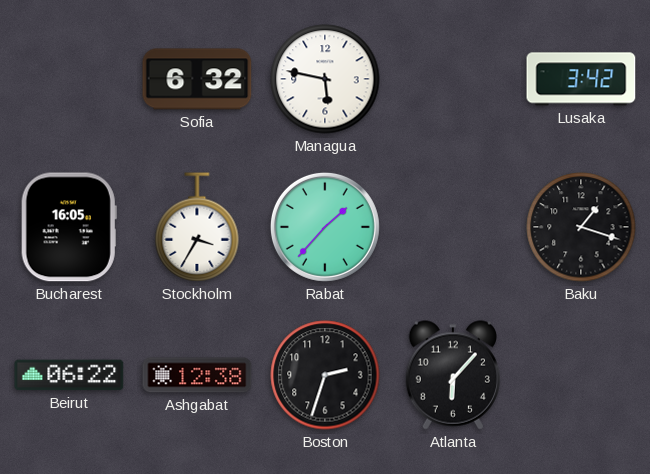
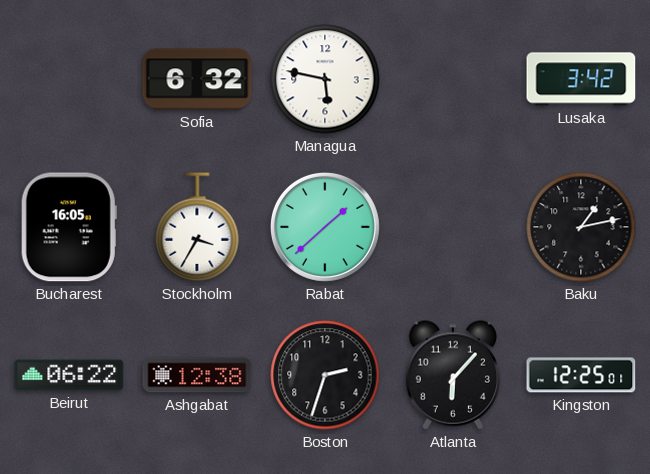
Rabat: 1:37 -> 1:38 (325, 227)
Baku: 1:18 -> 1:13 (581, 227)
Kingston: none -> 12:25 (581, 375)
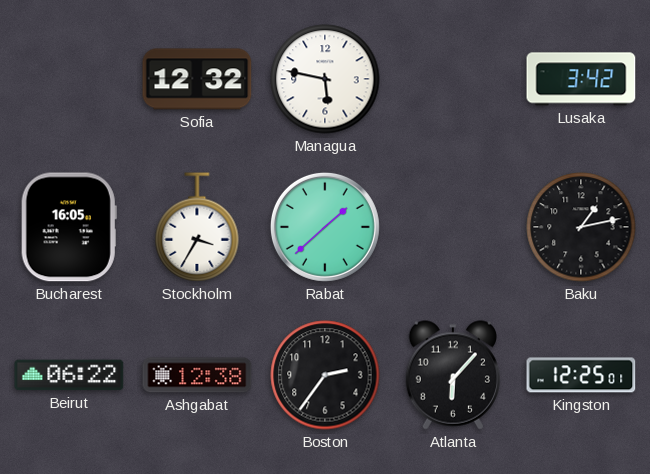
Sofia: 6:32 -> 12:32 (197, 79)
Boston: 2:33 -> 2:36 (325, 375)
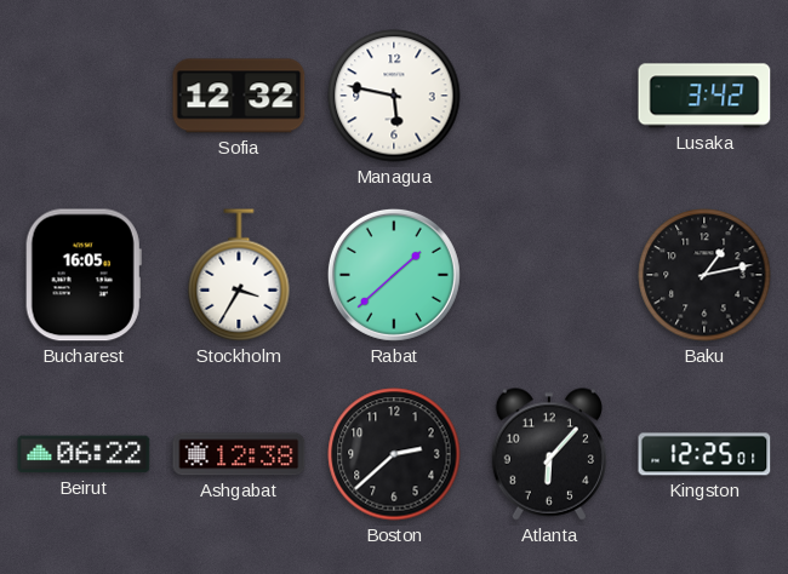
Boston: 2:36 -> 2:38 (394, 454)
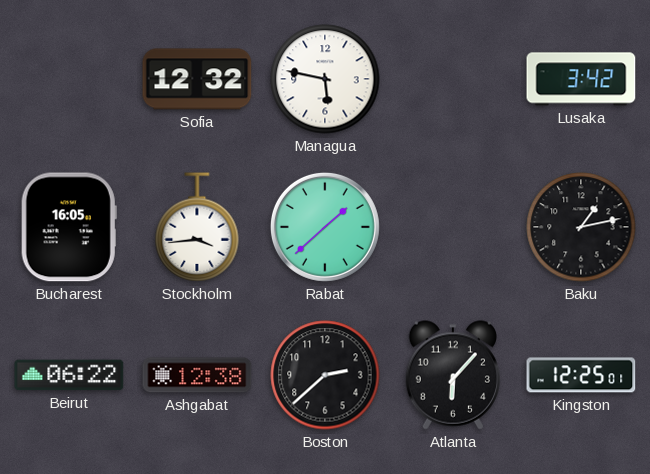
Stockholm: 3:35 -> 3:44 (197, 227)
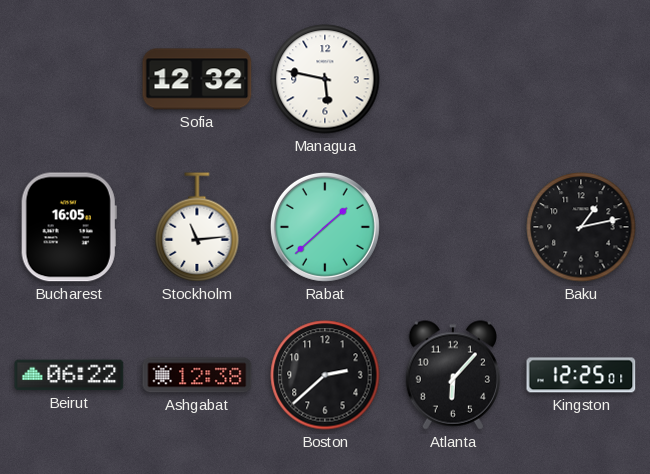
Lusaka: 3:42 -> none (581, 79)
Stockholm: 3:44 -> 11:14 (197, 227)
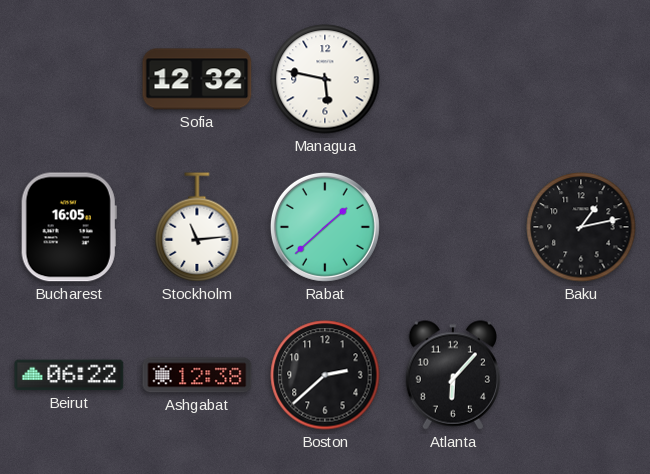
Kingston: 12:25 -> none (581, 375)
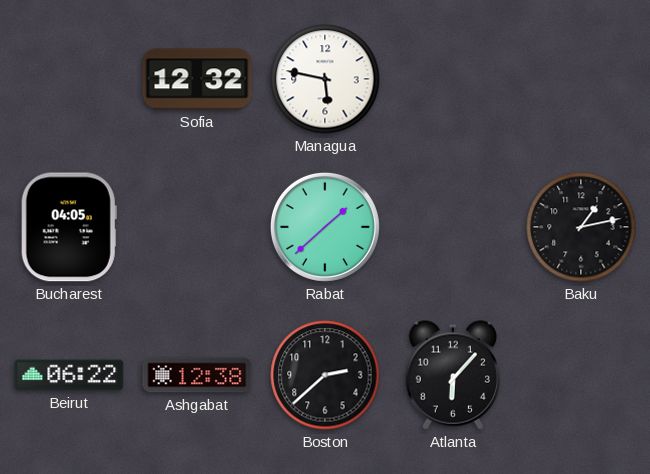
Bucharest: 16:05 -> 04:05 (69, 227)
Stockholm: 11:14 -> none (197, 227)
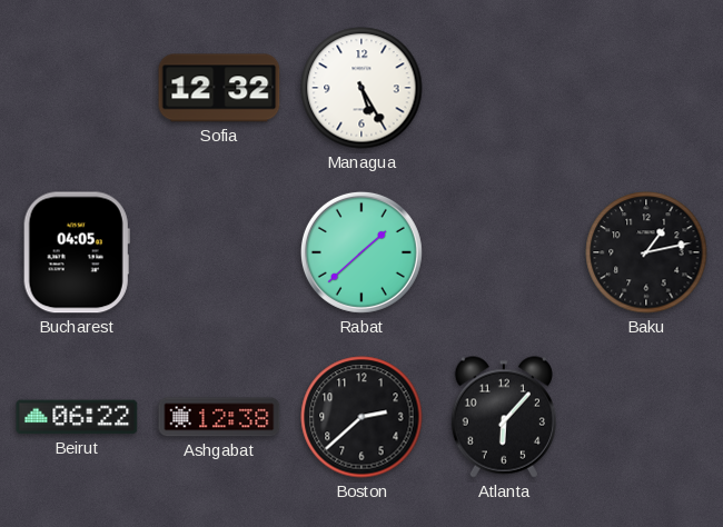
Managua: 5:47 -> 5:25 (361, 88)
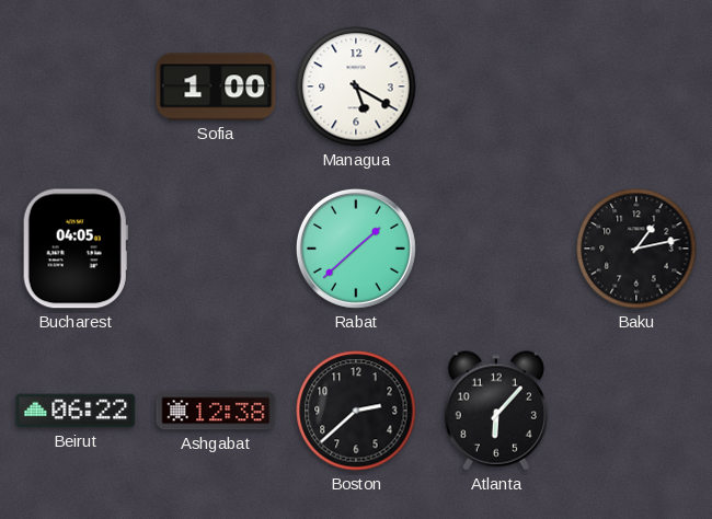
Sofia: 12:32 -> 1:00 (216, 86)
Managua: 5:25 -> 5:20 (356, 86)
